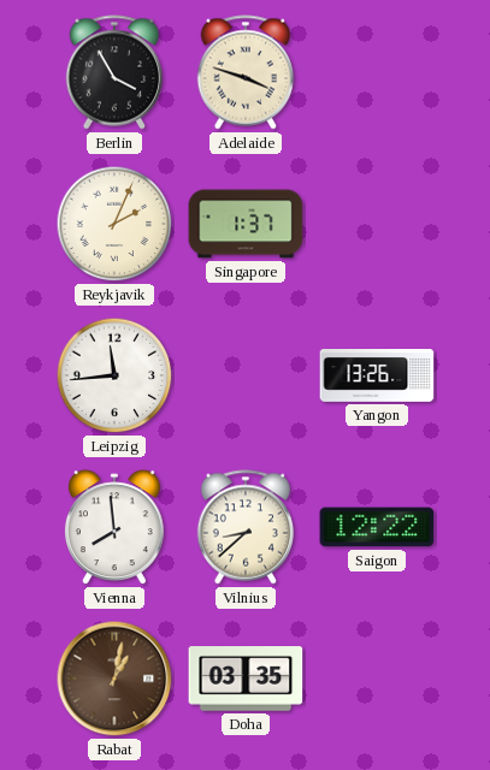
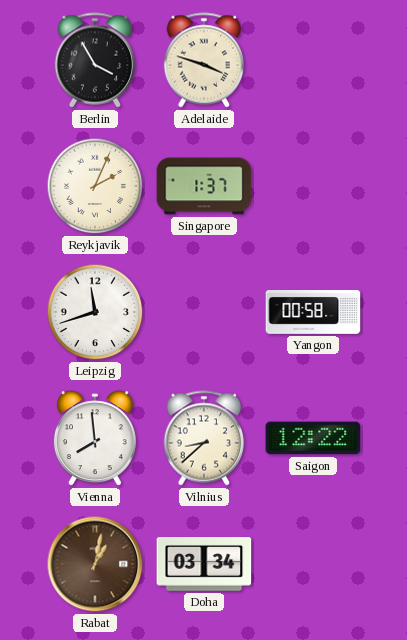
Leipzig: 11:44 -> 11:42 (95, 312)
Yangon: 13:26 -> 00:58 (313, 313)
Doha: 03:35 -> 03:34 (204, 564)
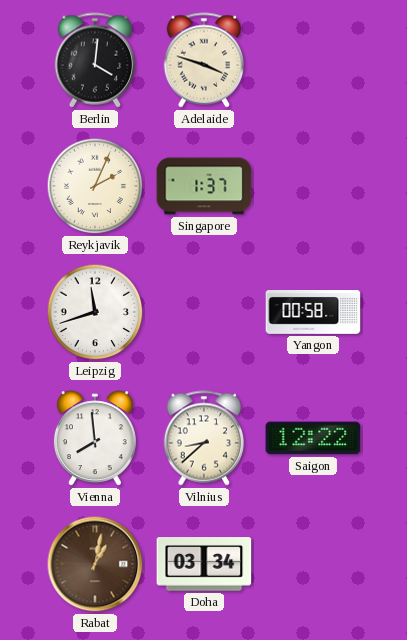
Berlin: 3:55 -> 4:01 (95, 60)
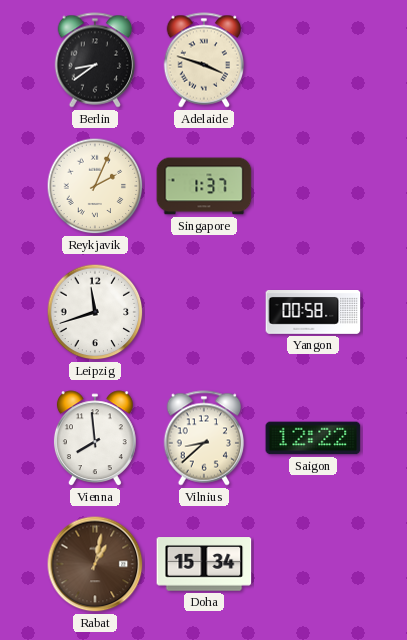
Berlin: 4:01 -> 8:39 (95, 60)
Doha: 03:34 -> 15:34 (204, 564)
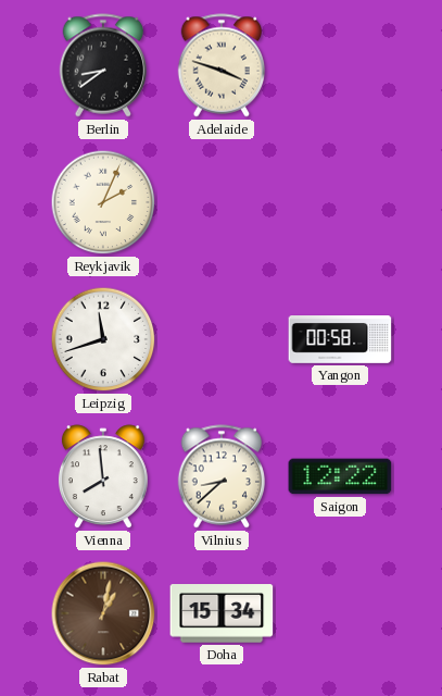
Singapore: 1:37 -> none (204, 186)
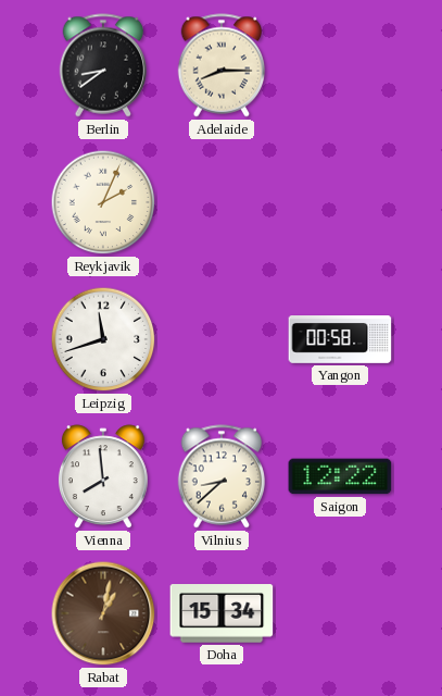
Adelaide: 3:48 -> 8:15 (222, 65)
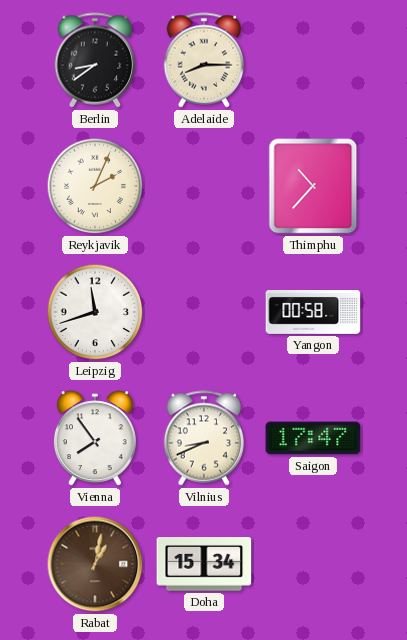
Thimphu: none -> 10:37 (313, 186)
Vienna: 7:59 -> 7:54 (95, 439)
Vilnius: 8:38 -> 8:41 (204, 438)
Saigon: 12:22 -> 17:47 (313, 438)
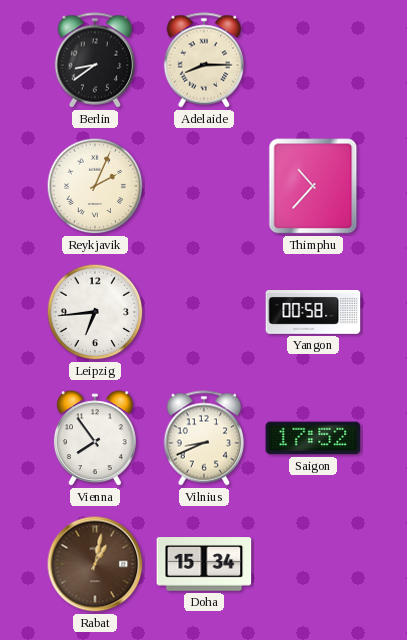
Leipzig: 11:42 -> 6:44 (95, 312)
Saigon: 17:47 -> 17:52 (313, 438)
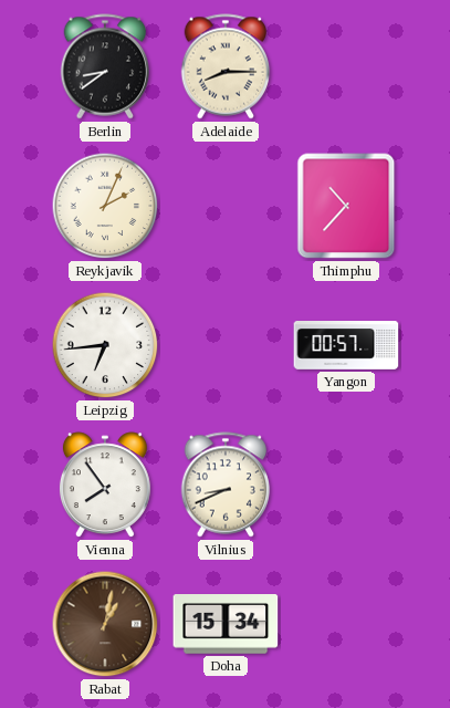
Yangon: 00:58 -> 00:57 (346, 346)
Saigon: 17:52 -> none (313, 438)
